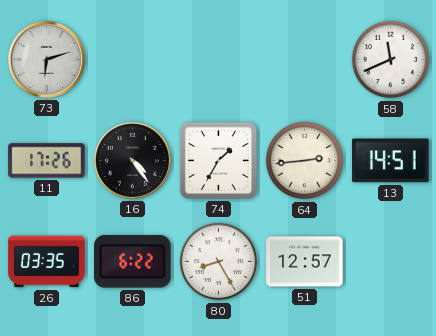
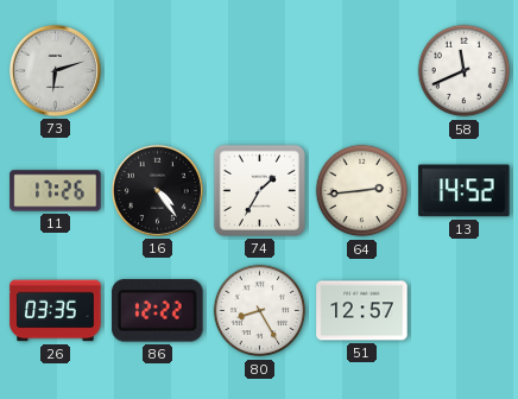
13: 14:51 -> 14:52 (465, 191)
86: 6:22 -> 12:22 (158, 311)
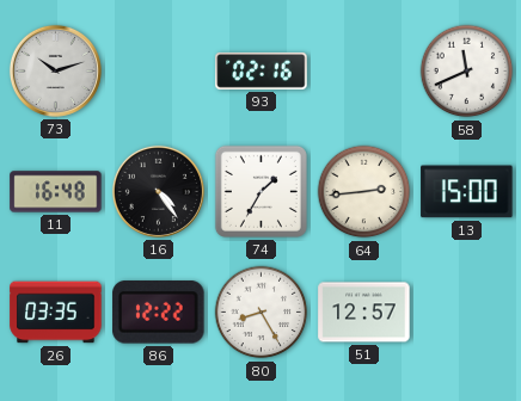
73: 6:12 -> 10:12 (55, 70)
93: none -> 02:16 (262, 70)
11: 17:26 -> 16:48 (56, 192)
13: 14:52 -> 15:00 (467, 192)
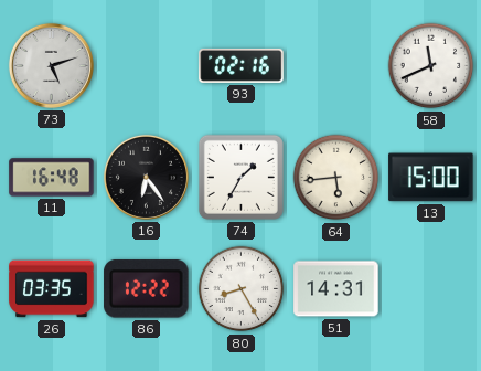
73: 10:12 -> 5:12 (51, 65)
16: 4:24 -> 6:24 (146, 177)
64: 2:44 -> 5:44 (336, 178)
51: 12:57 -> 14:31 (336, 289)
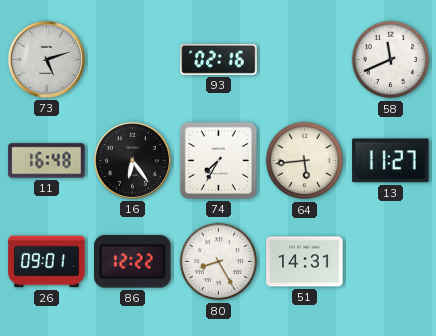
74: 1:35 -> 7:35 (218, 160)
13: 15:00 -> 11:27 (391, 161)
26: 03:35 -> 09:01 (47, 262)
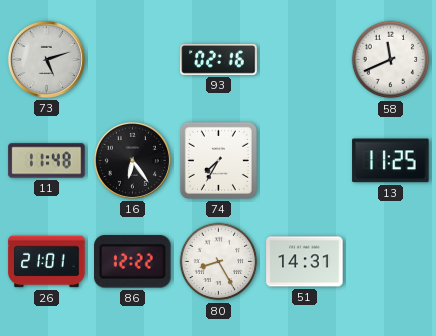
11: 16:48 -> 11:48 (47, 161)
64: 5:44 -> none (305, 161)
13: 11:27 -> 11:25 (391, 161)
26: 09:01 -> 21:01 (47, 262)
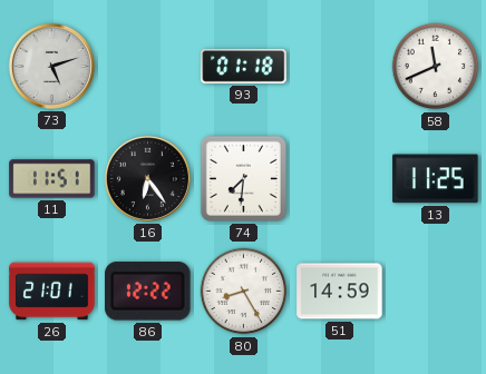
93: 02:16 -> 01:18 (244, 66)
11: 11:48 -> 11:51 (52, 179)
74: 7:35 -> 7:31 (243, 178)
51: 14:31 -> 14:59 (340, 292)
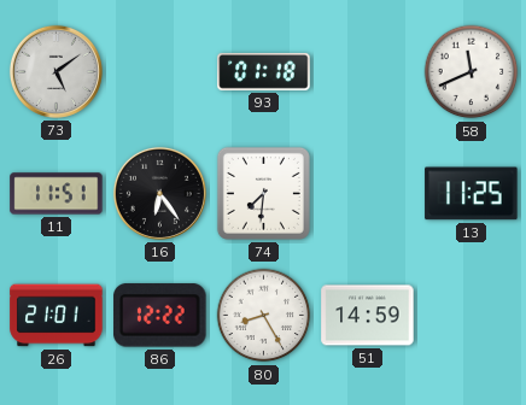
73: 5:12 -> 5:09 (55, 71)
